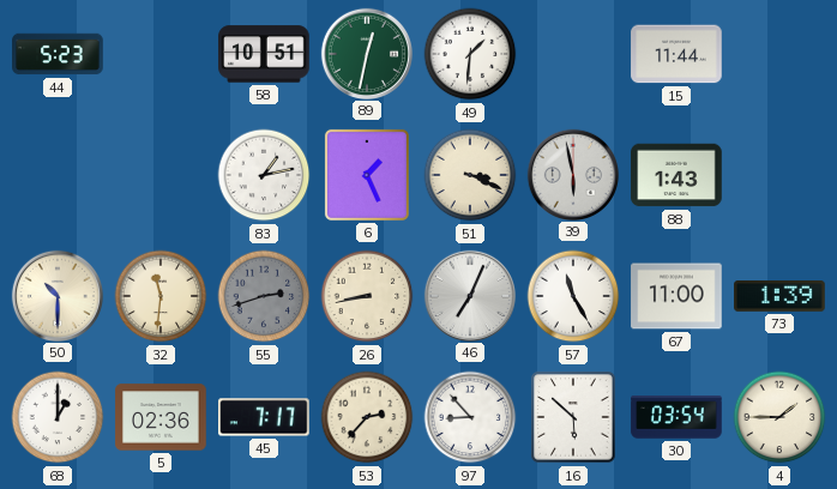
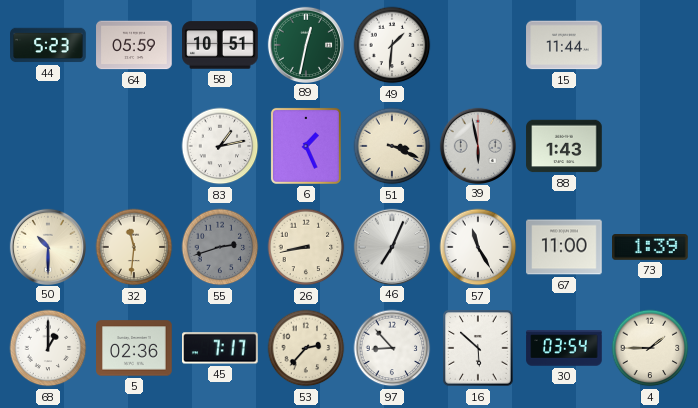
64: none -> 05:59 (134, 45)
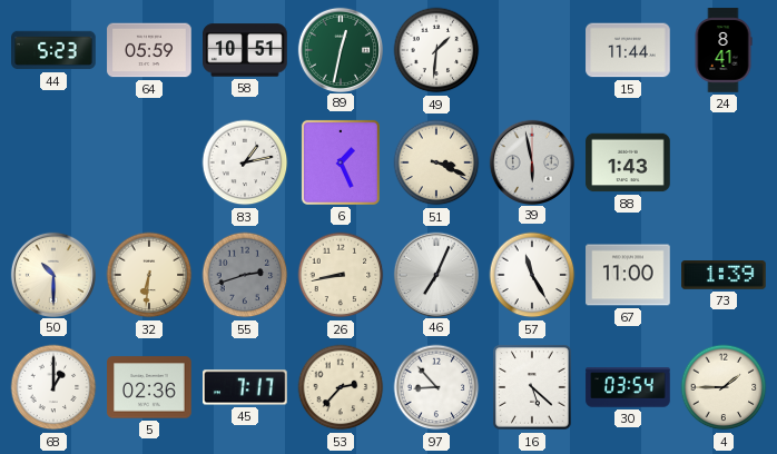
24: none -> 8:41 (724, 50)
32: 11:31 -> 6:31 (149, 275)
16: 5:52 -> 5:22 (532, 387)
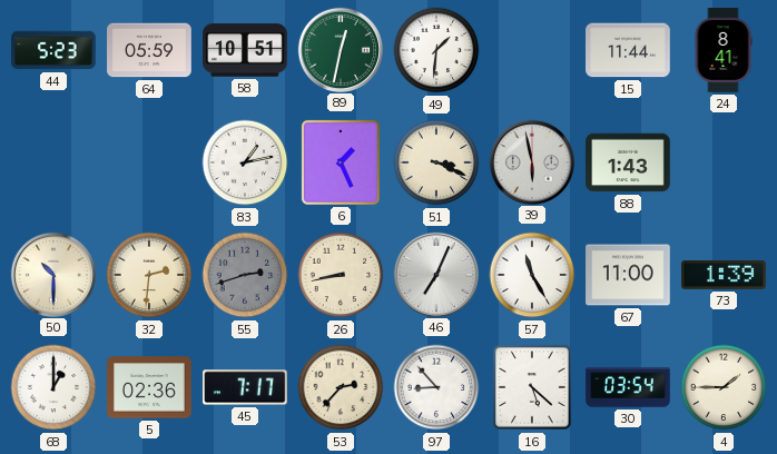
32: 6:31 -> 2:31 (149, 275)
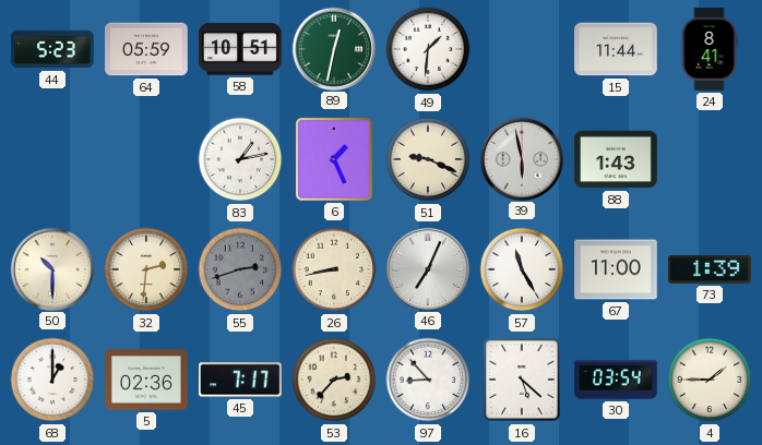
51: 3:19 -> 9:19 (428, 159)
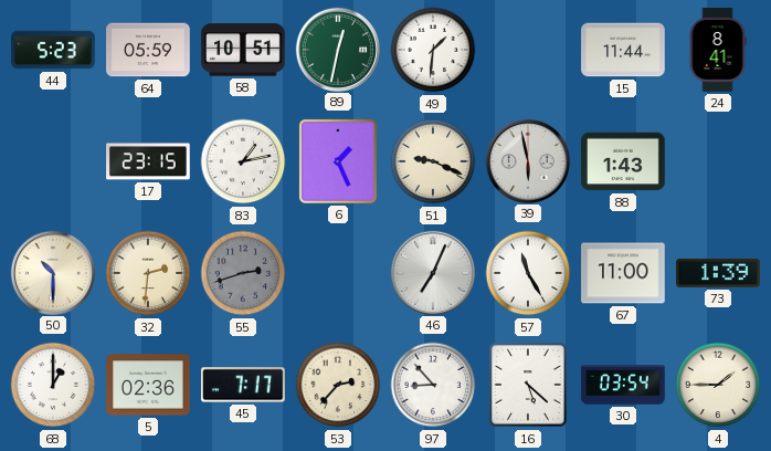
17: none -> 23:15 (148, 161)
26: 8:43 -> none (334, 269)
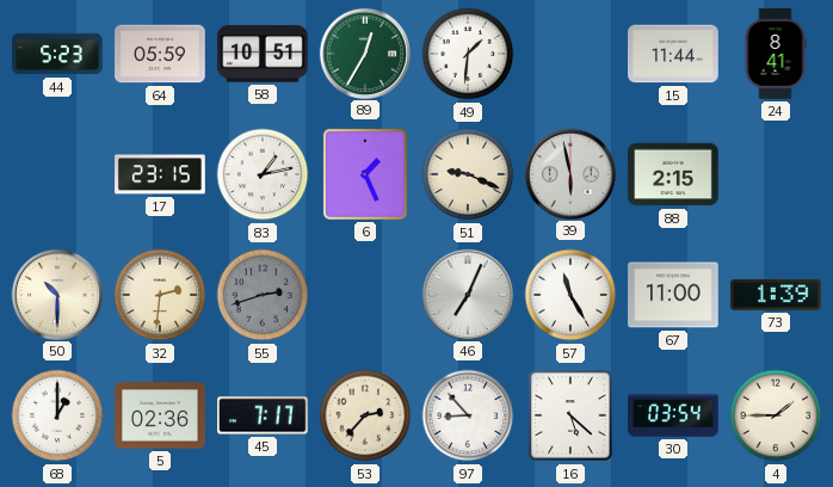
89: 12:32 -> 12:35 (364, 53)
88: 1:43 -> 2:15 (673, 174)
